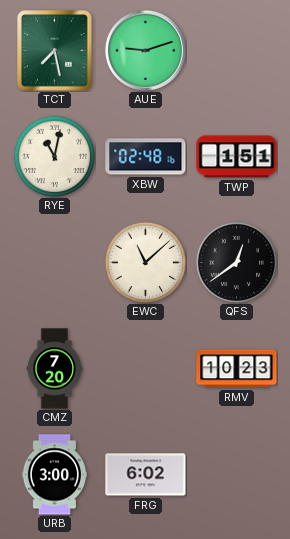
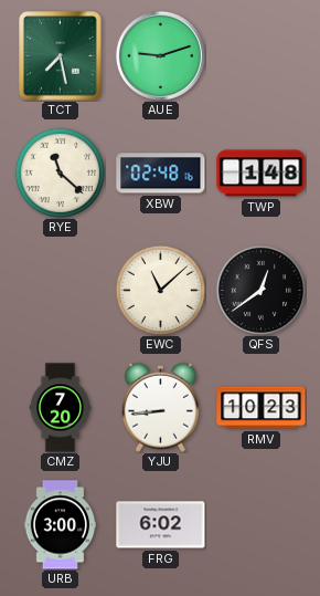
RYE: 11:02 -> 11:22 (60, 172)
TWP: 1:51 -> 1:48 (262, 174)
YJU: none -> 8:44 (160, 407)
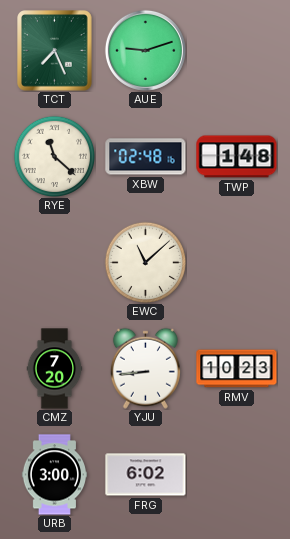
TCT: 7:28 -> 7:26 (55, 51)
QFS: 12:39 -> none (260, 290)
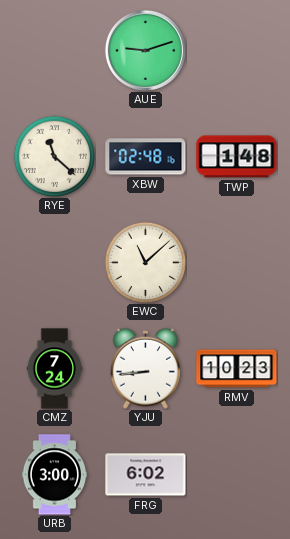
TCT: 7:26 -> none (55, 51)
CMZ: 7:20 -> 7:24 (55, 369)
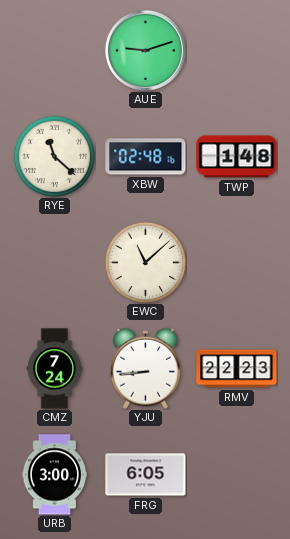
RMV: 10:23 -> 22:23 (237, 369)
FRG: 6:02 -> 6:05 (146, 475)
